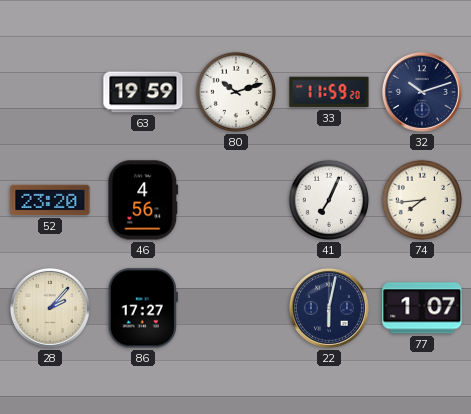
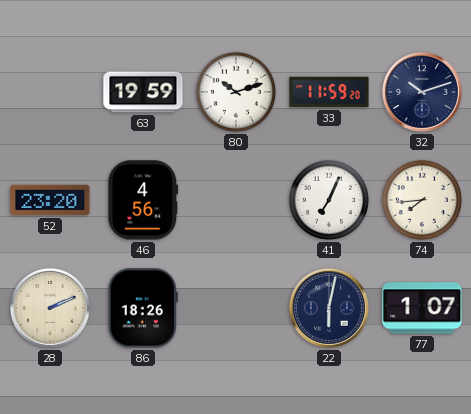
28: 2:07 -> 2:11 (50, 308)
86: 17:27 -> 18:26 (143, 308)
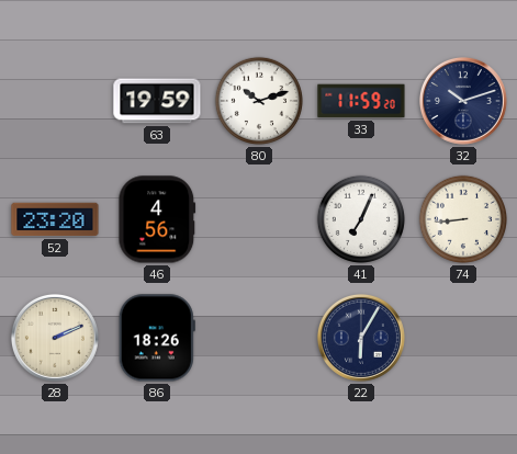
74: 7:44 -> 8:44 (463, 219)
22: 6:02 -> 6:05 (361, 338)
77: 1:07 -> none (422, 308)
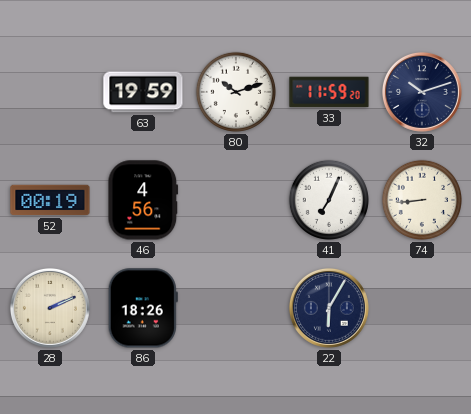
52: 23:20 -> 00:19 (50, 200)
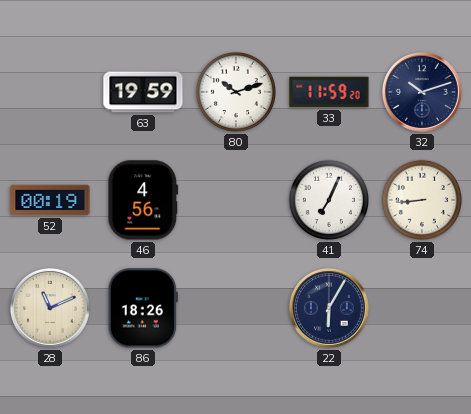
28: 2:11 -> 11:11 (50, 308)
